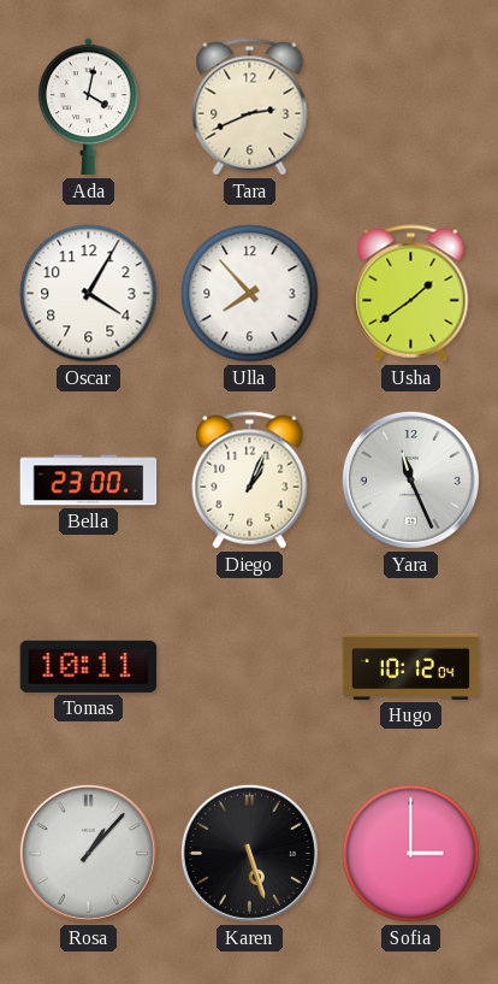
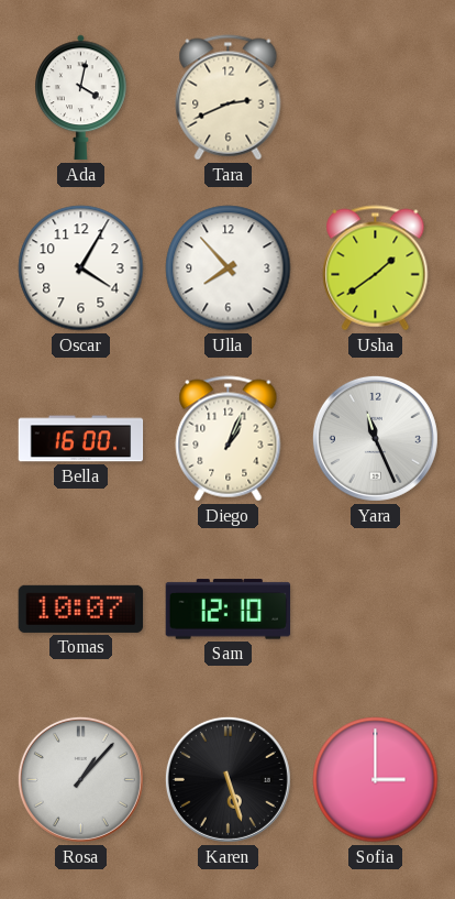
Bella: 23:00 -> 16:00 (81, 439)
Tomas: 10:11 -> 10:07 (81, 609)
Sam: none -> 12:10 (229, 610)
Hugo: 10:12 -> none (411, 666)
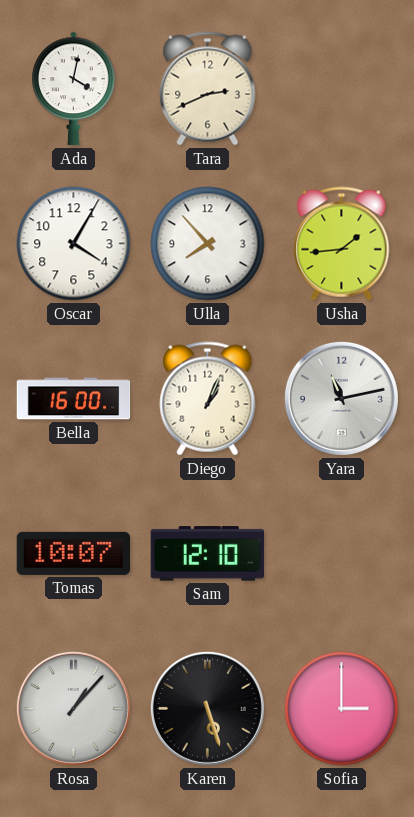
Usha: 1:39 -> 1:44 (342, 244)
Yara: 11:26 -> 11:13 (341, 398)
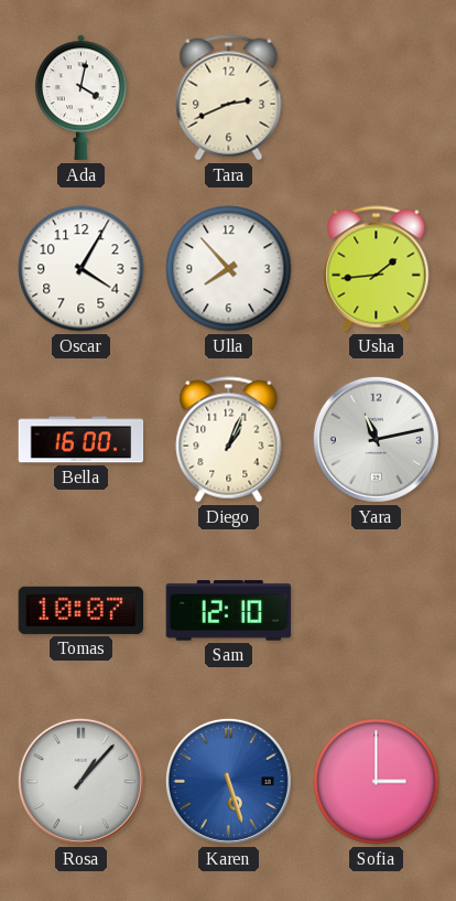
Karen dial: black -> blue (228, 781)
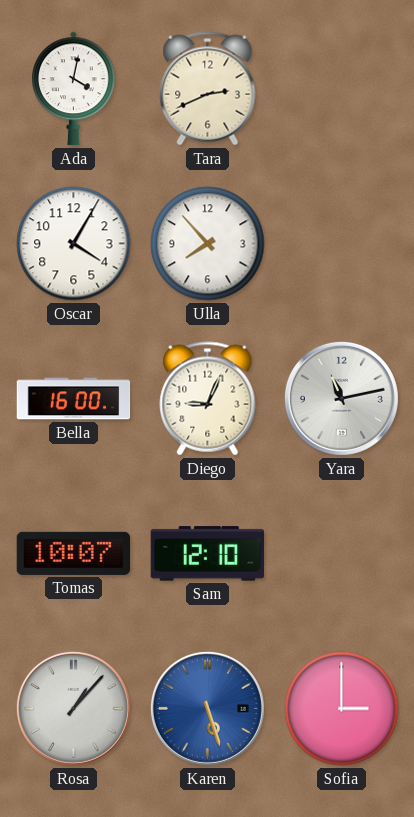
Usha: 1:44 -> none (377, 269)
Diego: 1:04 -> 9:04 (208, 399)
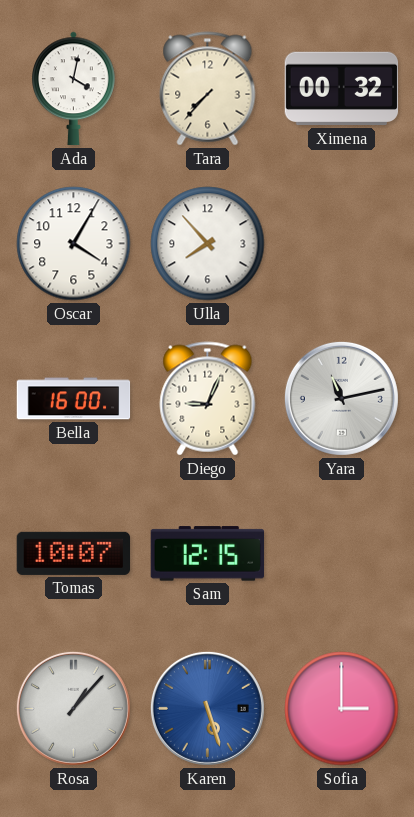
Tara: 2:41 -> 7:37 (208, 89)
Ximena: none -> 00:32 (342, 89)
Sam: 12:10 -> 12:15 (208, 554)
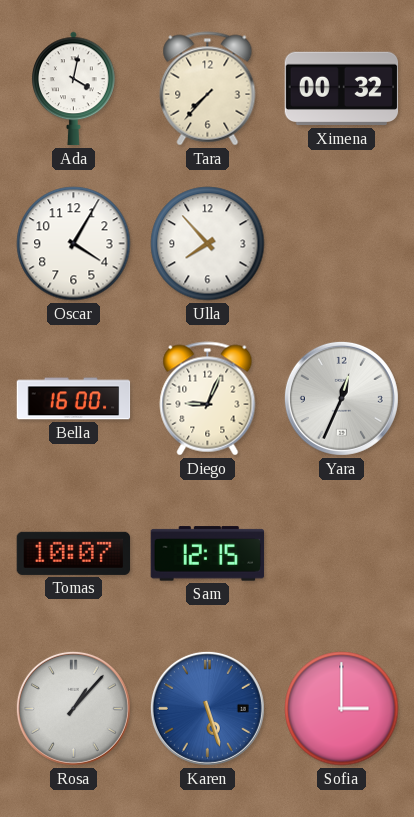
Yara: 11:13 -> 12:34 (341, 398)
